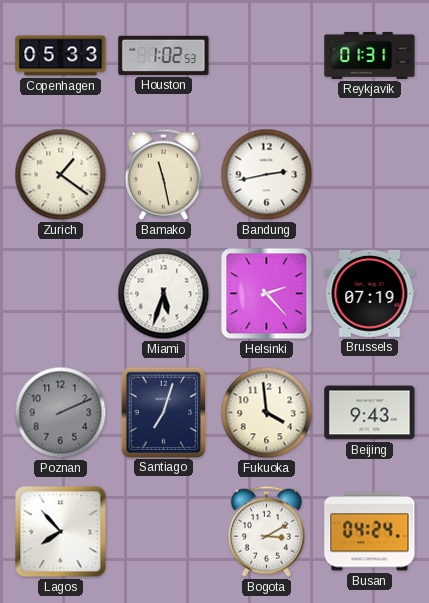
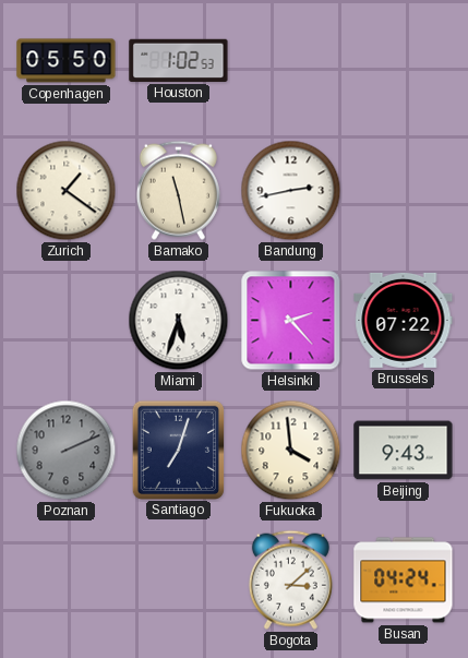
Copenhagen: 05:33 -> 05:50 (67, 61)
Reykjavik: 01:31 -> none (370, 55)
Brussels: 07:19 -> 07:22 (404, 320)
Lagos: 7:53 -> none (61, 532)
Bogota: 3:10 -> 3:08 (290, 579)
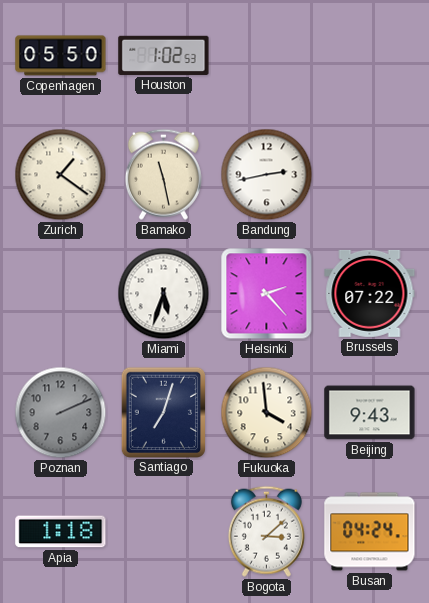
Apia: none -> 1:18 (61, 532)
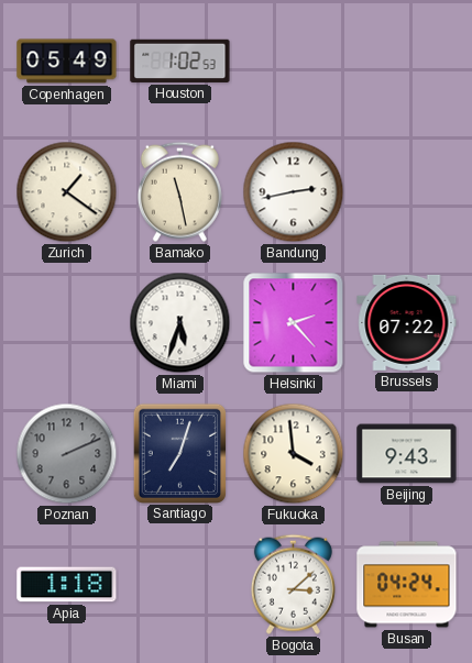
Copenhagen: 05:50 -> 05:49 (67, 62)
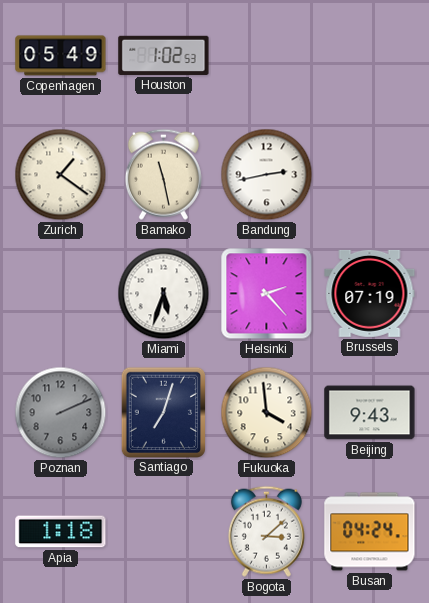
Brussels: 07:22 -> 07:19 (370, 293)
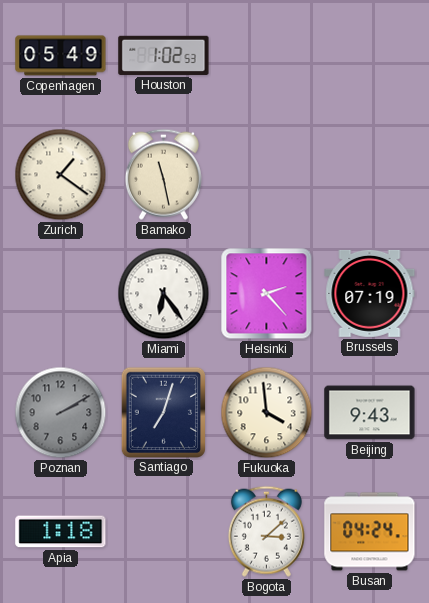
Bandung: 2:43 -> none (267, 175)
Miami: 5:33 -> 6:24 (164, 294)
Poznan: 2:11 -> 2:10 (61, 413)
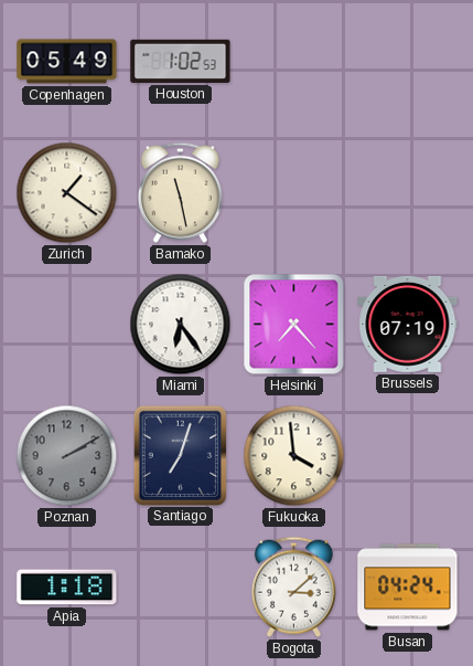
Helsinki: 2:23 -> 7:23 (294, 325)
Beijing: 9:43 -> none (370, 413)
